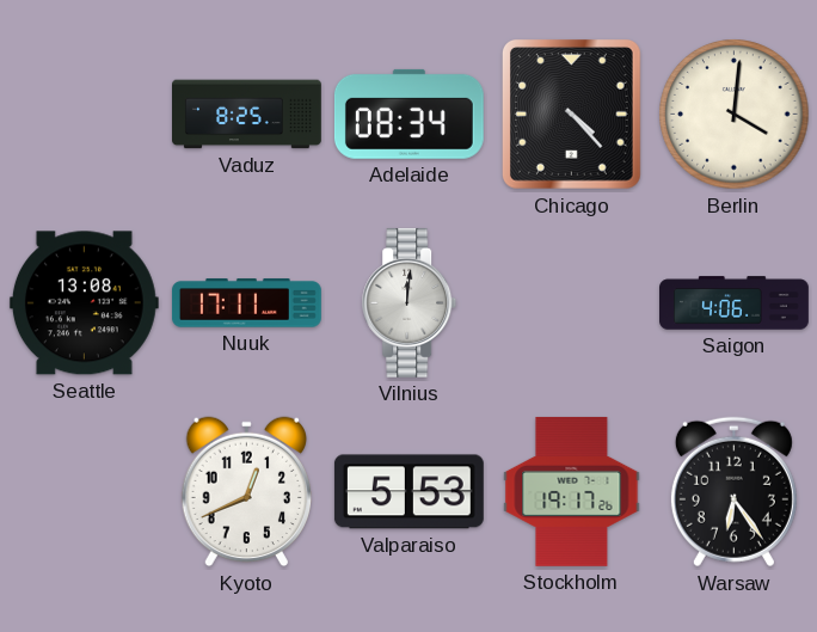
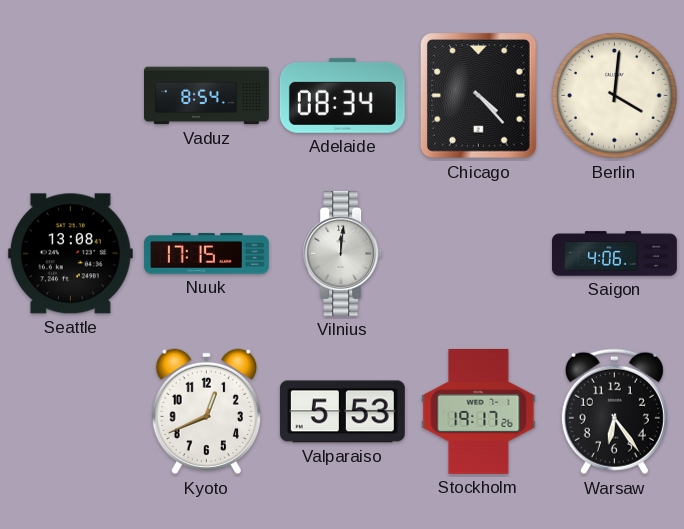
Vaduz: 8:25 -> 8:54 (207, 96)
Nuuk: 17:11 -> 17:15 (206, 254)
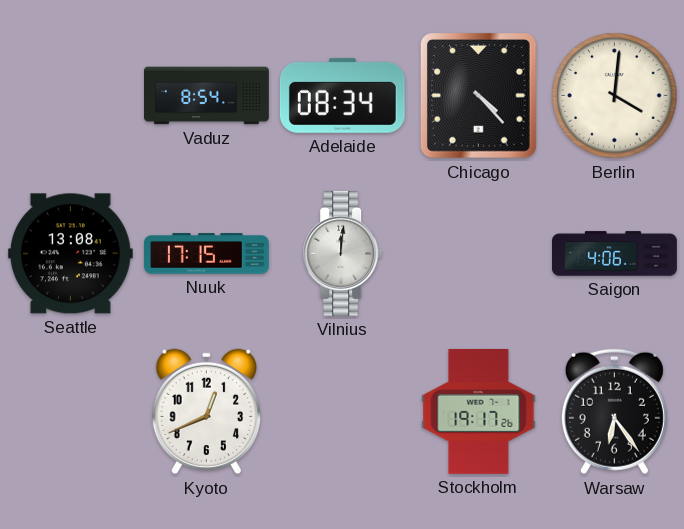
Valparaiso: 5:53 -> none (342, 412)
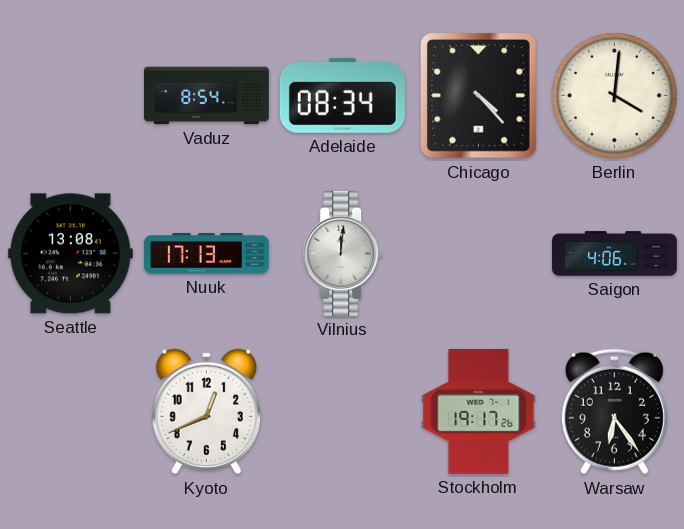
Nuuk: 17:15 -> 17:13 (206, 254)
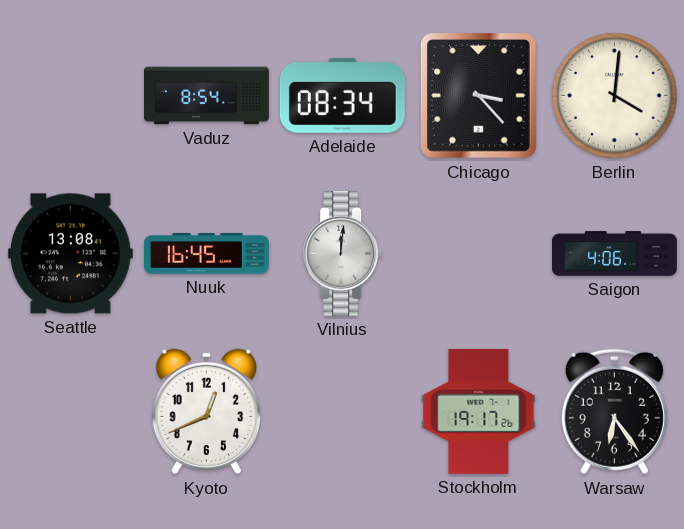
Chicago: 4:23 -> 3:23 (478, 96)
Nuuk: 17:13 -> 16:45 (206, 254)
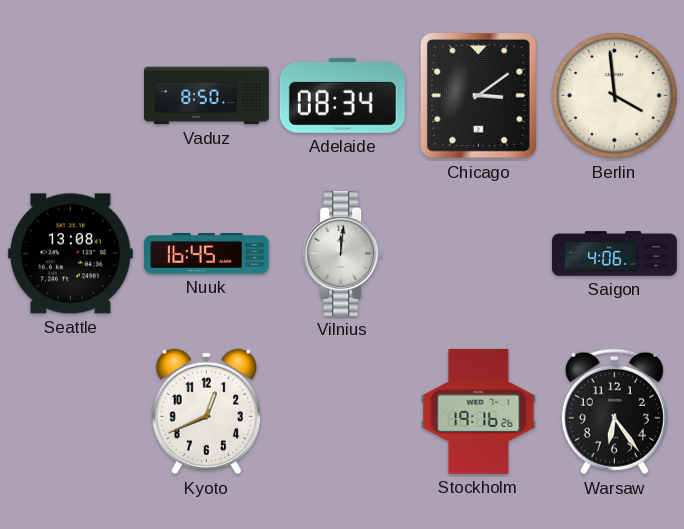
Vaduz: 8:54 -> 8:50 (207, 96)
Chicago: 3:23 -> 3:09 (478, 96)
Berlin: 4:01 -> 3:59 (615, 96)
Stockholm: 19:17 -> 19:16 (479, 411)
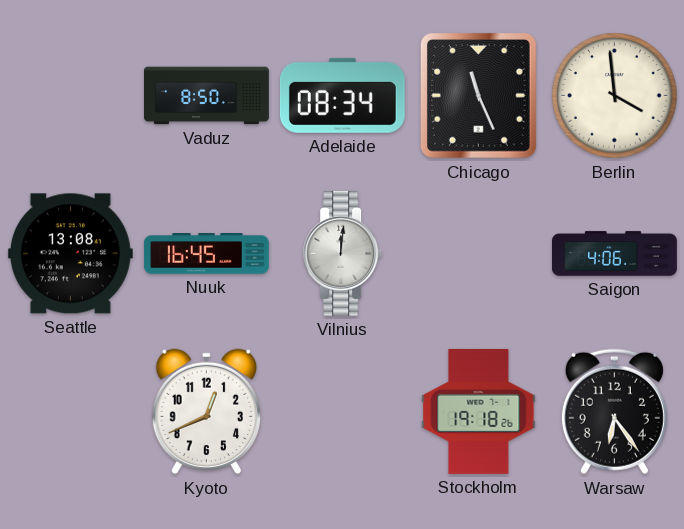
Chicago: 3:09 -> 11:26 (478, 96)
Stockholm: 19:16 -> 19:18 (479, 411)
